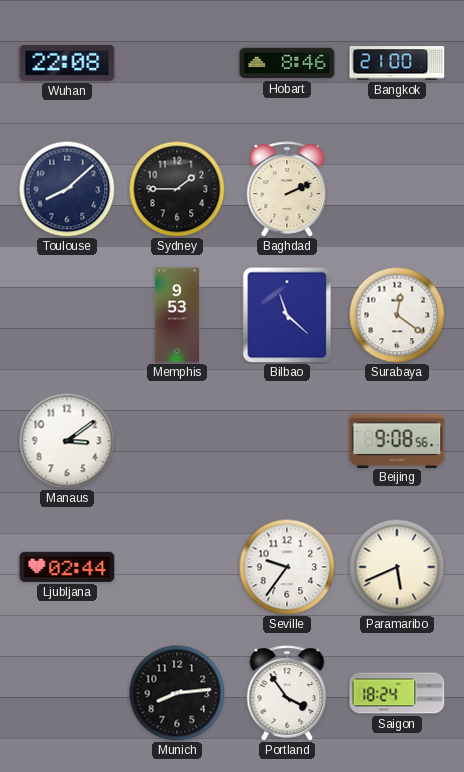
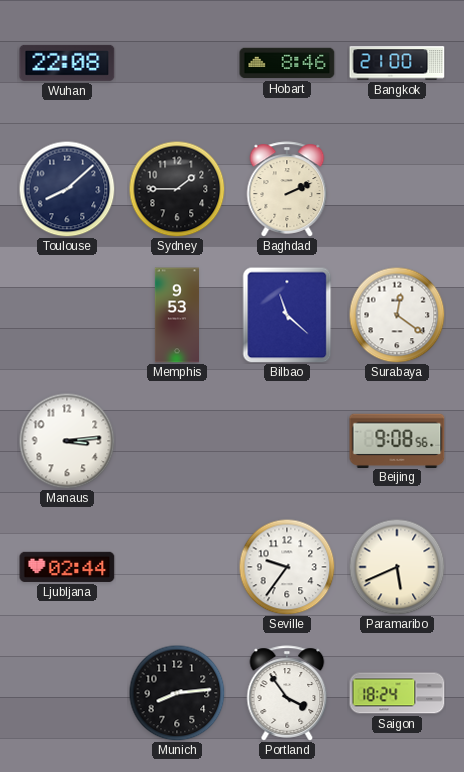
Manaus: 3:09 -> 3:14 (67, 441)
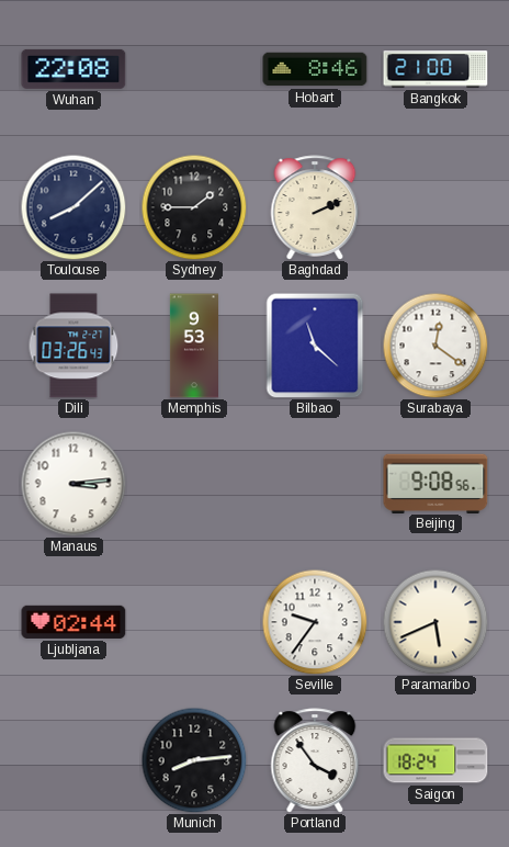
Dili: none -> 03:26 (73, 346)
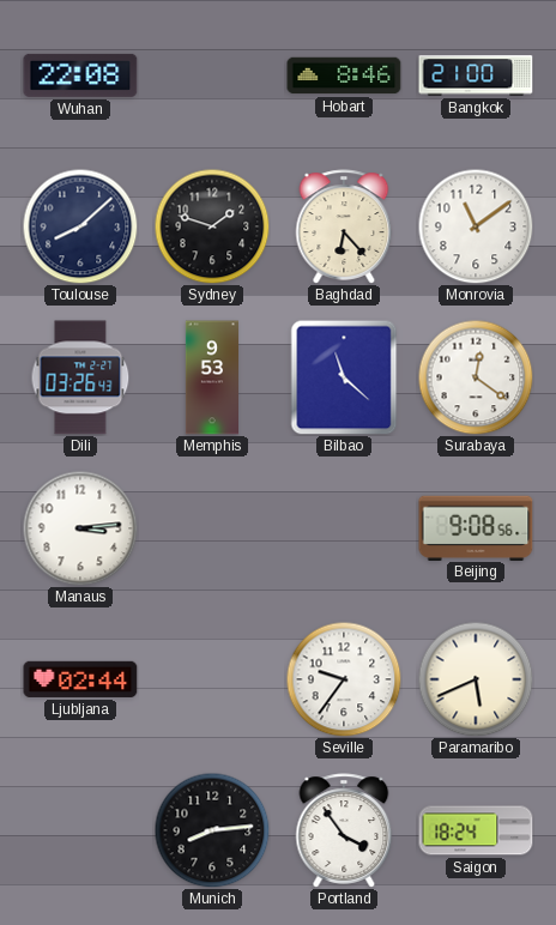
Sydney: 1:45 -> 1:48 (212, 226)
Baghdad: 2:11 -> 6:23 (344, 226)
Monrovia: none -> 11:09 (476, 226)
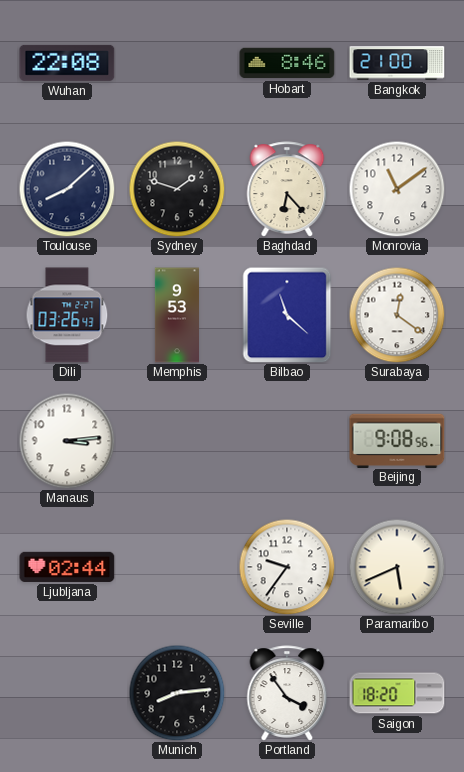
Saigon: 18:24 -> 18:20 (397, 693)
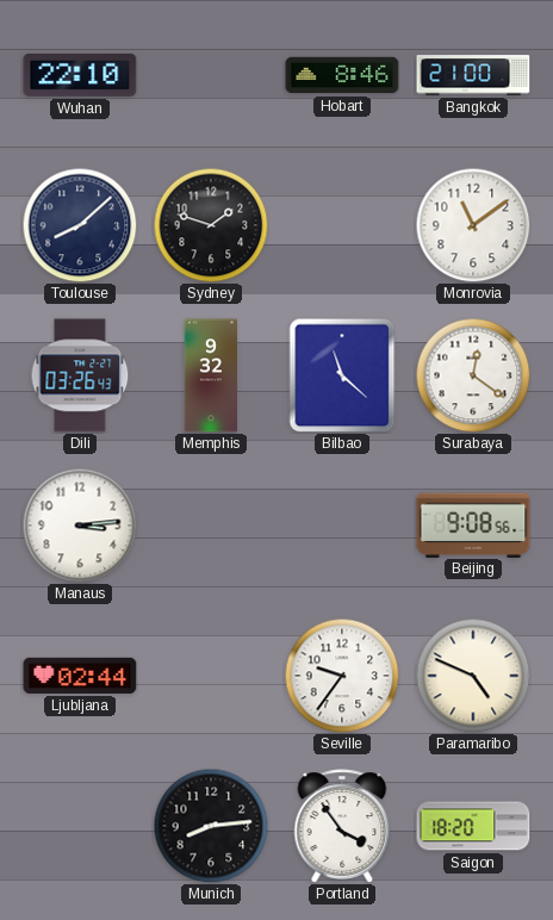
Wuhan: 22:08 -> 22:10 (80, 75)
Baghdad: 6:23 -> none (287, 189)
Memphis: 9:53 -> 9:32 (210, 375)
Paramaribo: 5:41 -> 4:49 (473, 676)
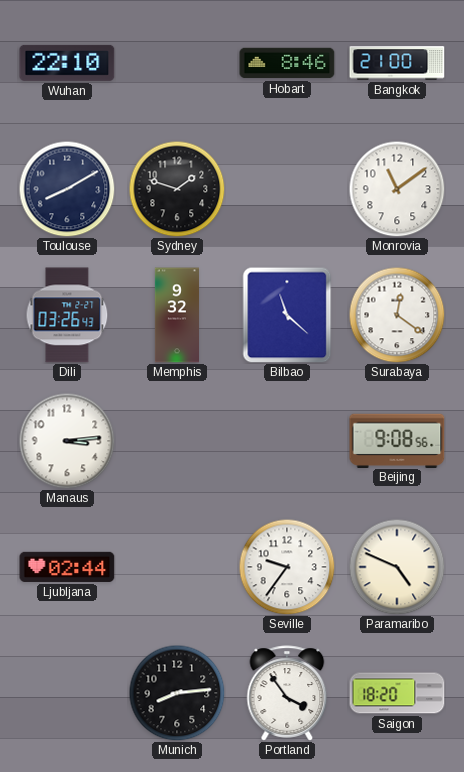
Toulouse: 8:08 -> 8:10 (67, 189)
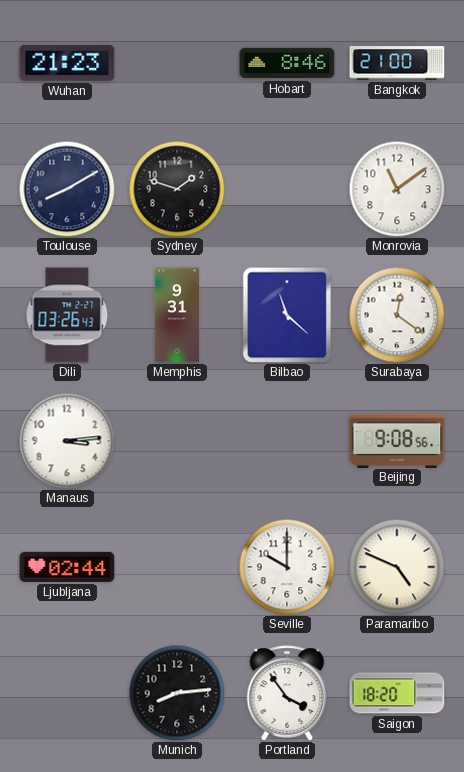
Wuhan: 22:10 -> 21:23 (67, 63)
Memphis: 9:32 -> 9:31 (176, 315)
Seville: 9:36 -> 10:00 (287, 567)
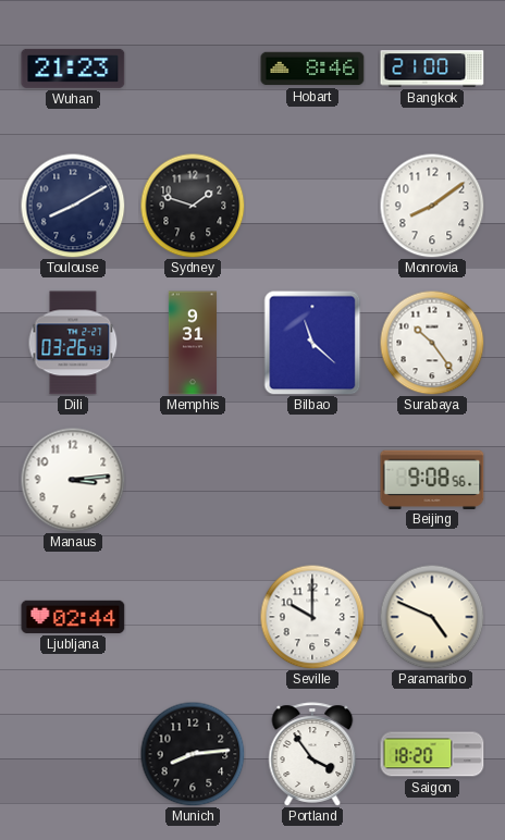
Monrovia: 11:09 -> 8:09 (432, 206)
Surabaya: 12:21 -> 10:24 (432, 343)
